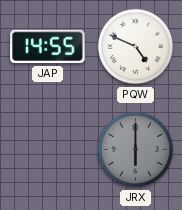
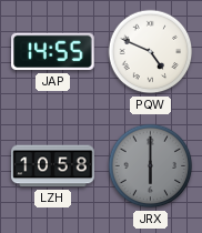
LZH: none -> 10:58 (53, 166)
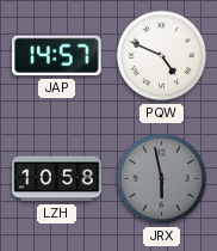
JAP: 14:55 -> 14:57 (57, 56)
JRX: 6:00 -> 5:58 (162, 179)
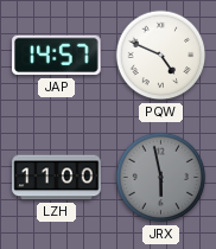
LZH: 10:58 -> 11:00 (57, 178)
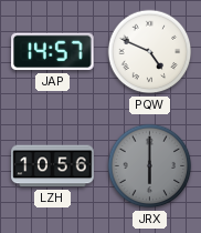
LZH: 11:00 -> 10:56 (53, 166)
JRX: 5:58 -> 6:00 (150, 166)
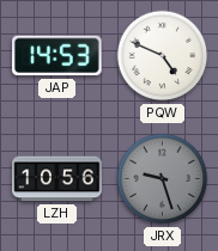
JAP: 14:57 -> 14:53 (57, 56)
JRX: 6:00 -> 9:27 (163, 179)
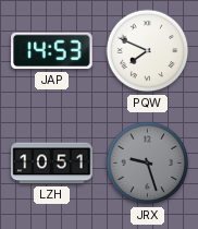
PQW: 4:49 -> 7:49 (148, 51)
LZH: 10:56 -> 10:51 (52, 164)
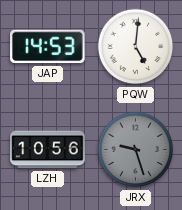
PQW: 7:49 -> 5:01 (136, 47)
LZH: 10:51 -> 10:56 (48, 150)
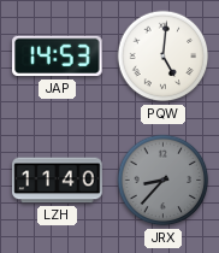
LZH: 10:56 -> 11:40 (58, 181)
JRX: 9:27 -> 8:37 (164, 181)
